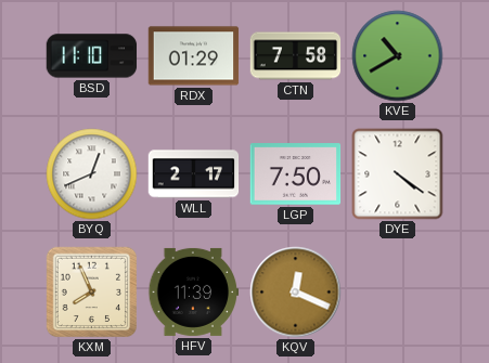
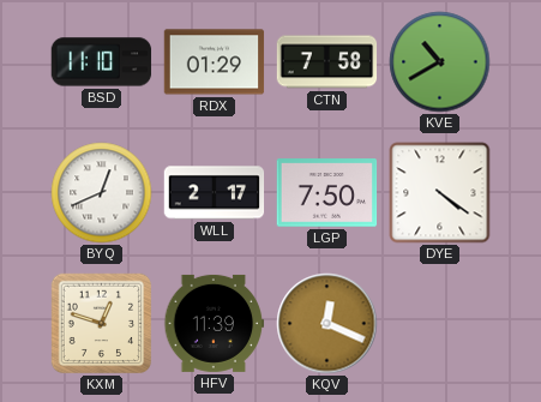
KXM: 7:56 -> 12:48 (101, 323)
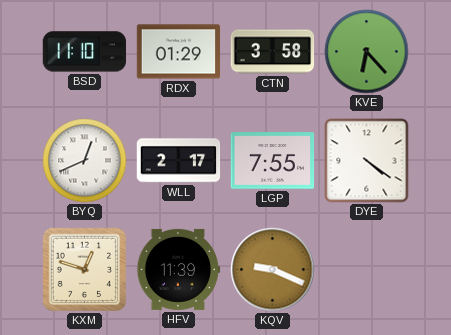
CTN: 7:58 -> 3:58 (273, 52)
KVE: 10:40 -> 6:23 (367, 52)
LGP: 7:50 -> 7:55 (273, 161)
KQV: 12:19 -> 9:19 (273, 270)
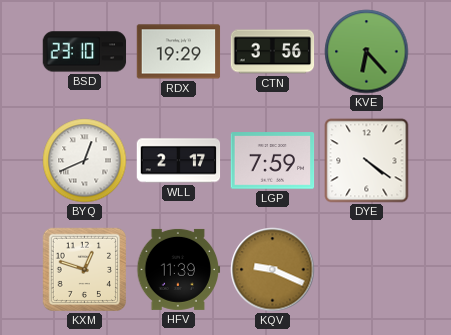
BSD: 11:10 -> 23:10 (85, 52)
RDX: 01:29 -> 19:29 (179, 52)
CTN: 3:58 -> 3:56 (273, 52)
LGP: 7:55 -> 7:59 (273, 161)
